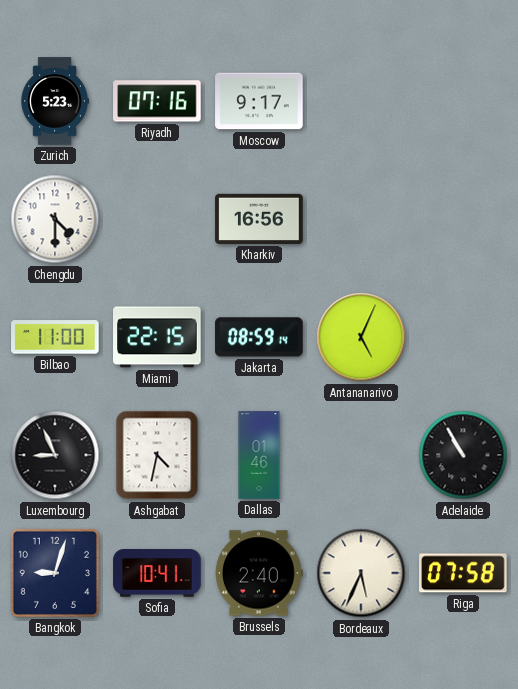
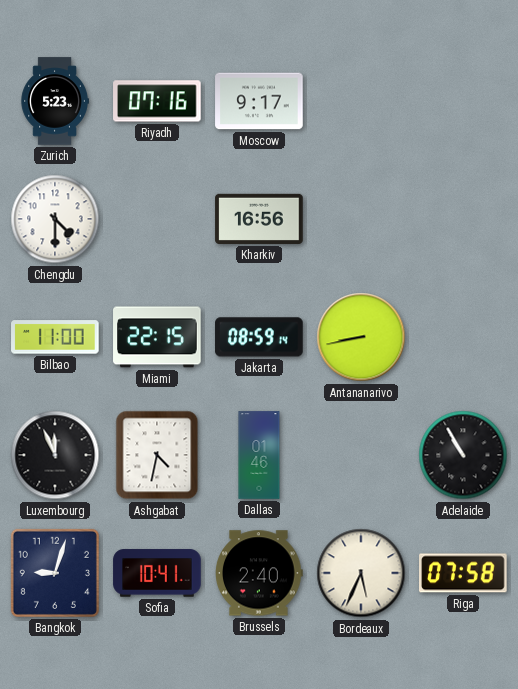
Antananarivo: 5:04 -> 8:43 (361, 337)
Luxembourg: 8:56 -> 11:56 (55, 455)
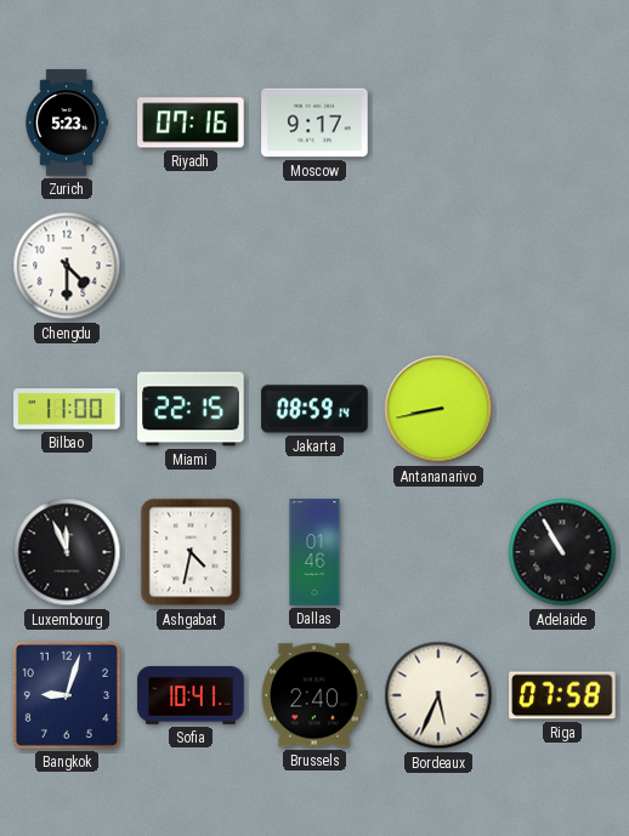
Kharkiv: 16:56 -> none (259, 219)
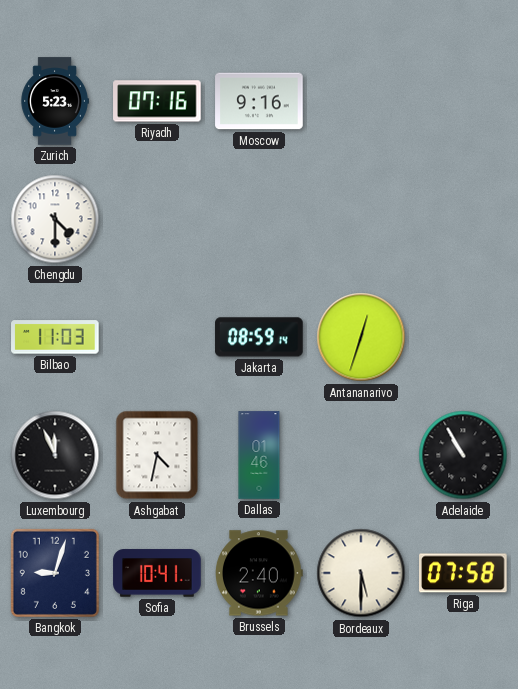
Moscow: 9:17 -> 9:16 (259, 101)
Bilbao: 11:00 -> 11:03 (55, 337)
Miami: 22:15 -> none (191, 409)
Antananarivo: 8:43 -> 12:33 (361, 337)
Bordeaux: 5:34 -> 5:30 (361, 573)
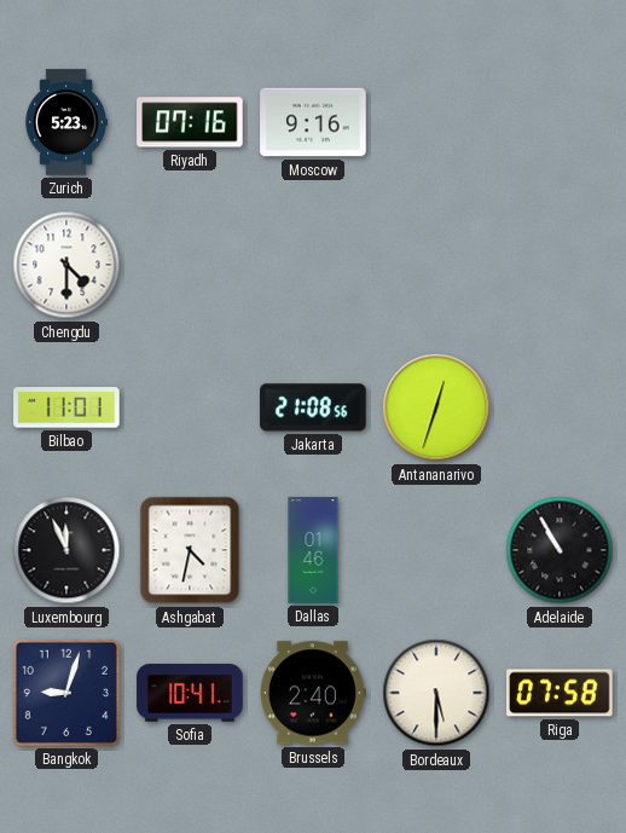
Bilbao: 11:03 -> 11:01 (66, 407)
Jakarta: 08:59 -> 21:08 (313, 407)
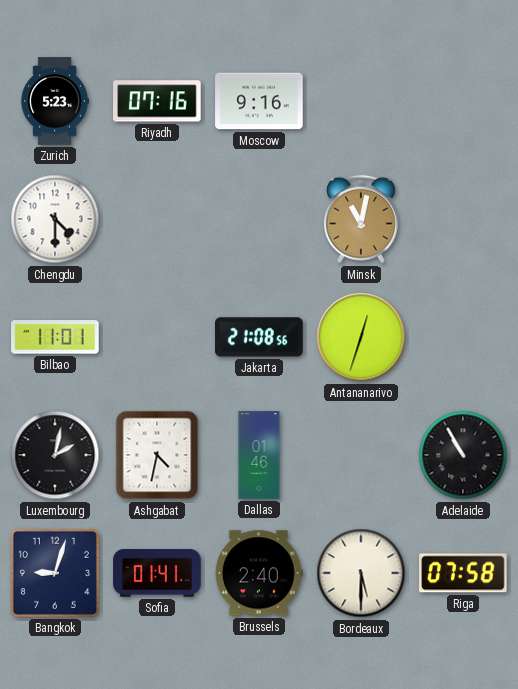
Minsk: none -> 11:02 (362, 219)
Luxembourg: 11:56 -> 2:02 (55, 455)
Sofia: 10:41 -> 01:41 (157, 573)
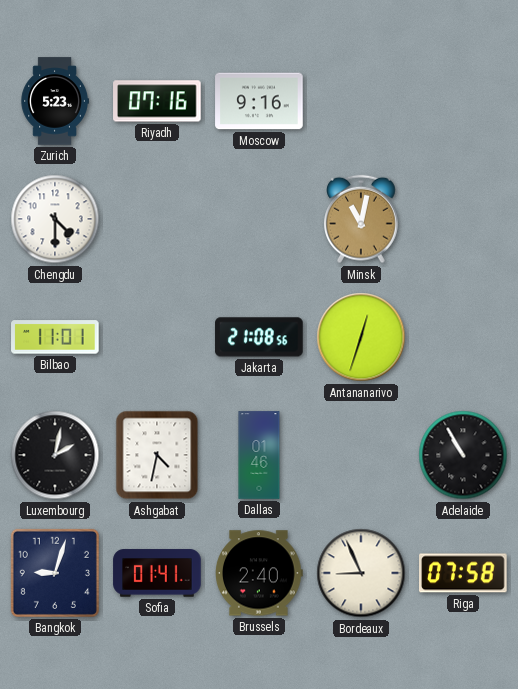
Bordeaux: 5:30 -> 8:56 (361, 573)
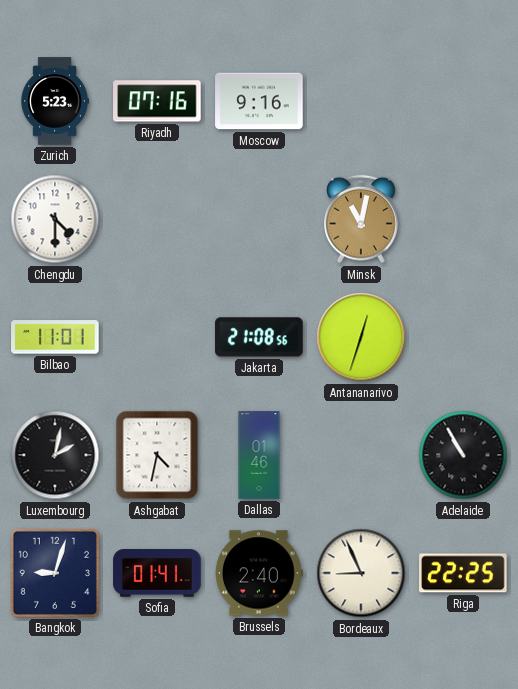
Riga: 07:58 -> 22:25 (463, 573)
